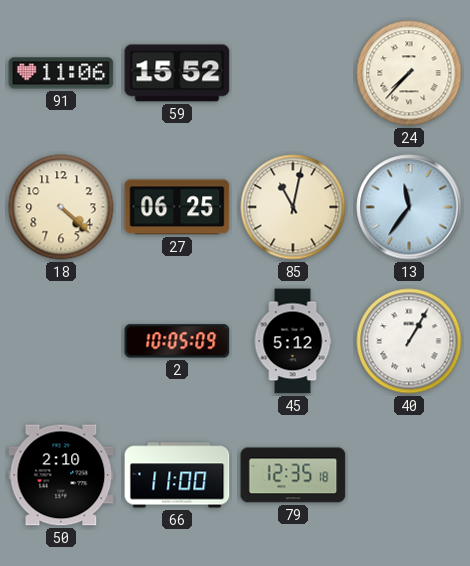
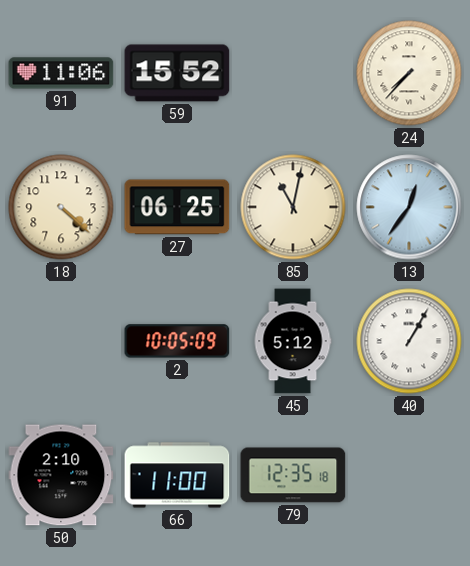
13: 11:36 -> 12:36 (409, 207)
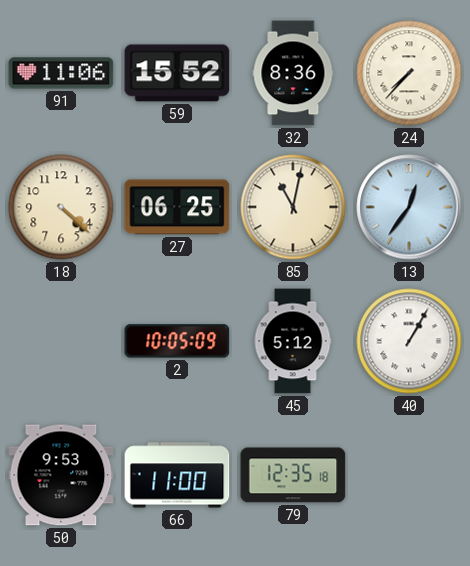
32: none -> 8:36 (293, 73)
50: 2:10 -> 9:53 (61, 475)
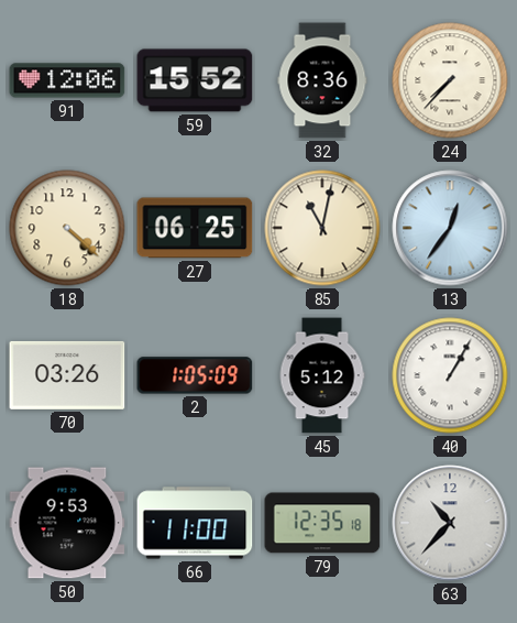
91: 11:06 -> 12:06 (67, 80)
70: none -> 03:26 (67, 375)
2: 10:05 -> 1:05 (195, 375)
63: none -> 10:37 (450, 523)
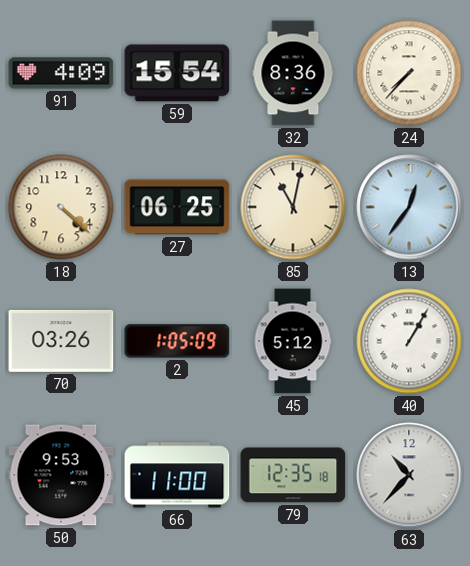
91: 12:06 -> 4:09 (61, 73)
59: 15:52 -> 15:54 (177, 73)
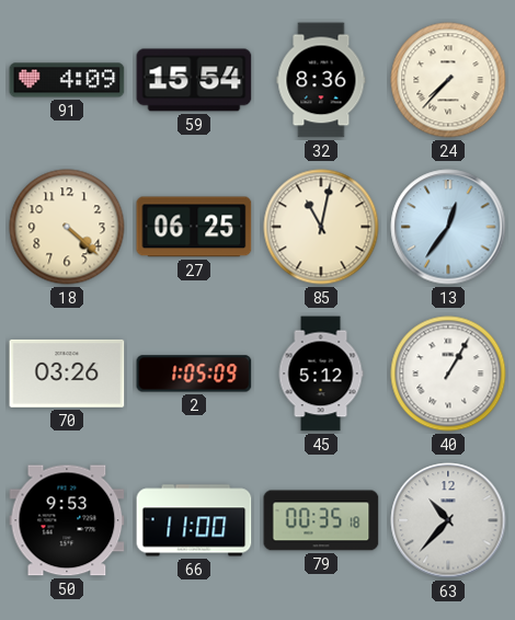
79: 12:35 -> 00:35 (321, 520)
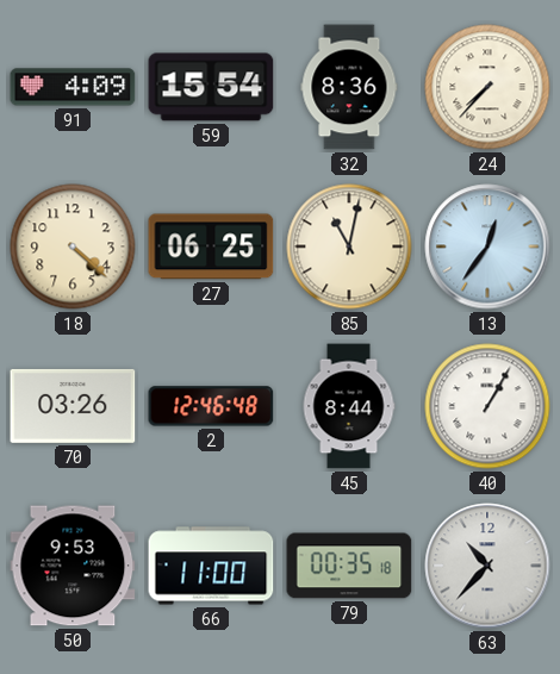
2: 1:05 -> 12:46 (211, 406)
45: 5:12 -> 8:44 (349, 406)
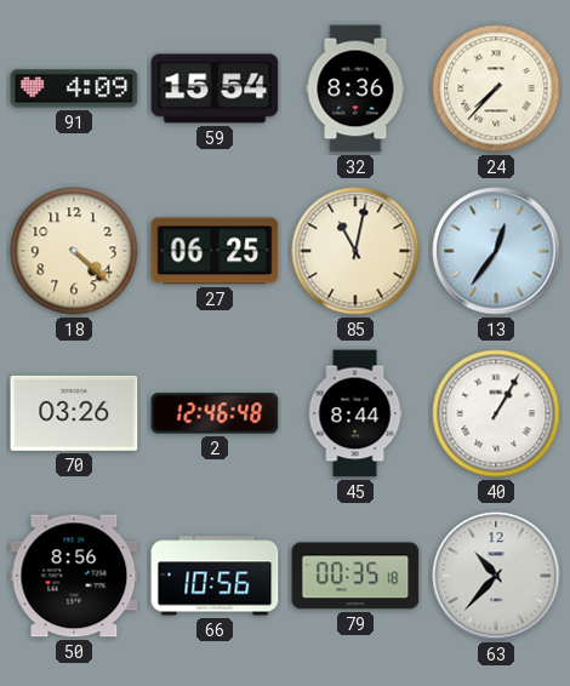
50: 9:53 -> 8:56 (74, 576)
66: 11:00 -> 10:56 (215, 576)
